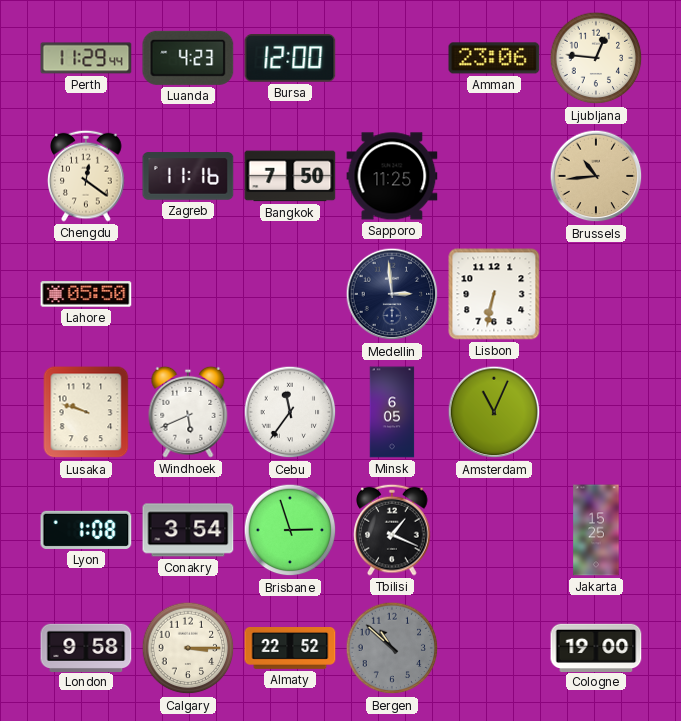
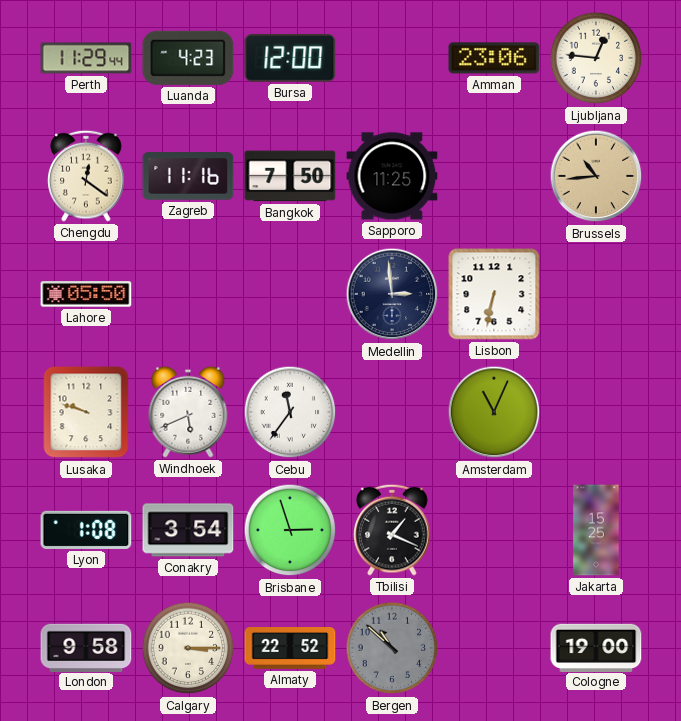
Minsk: 6:05 -> none (392, 412)
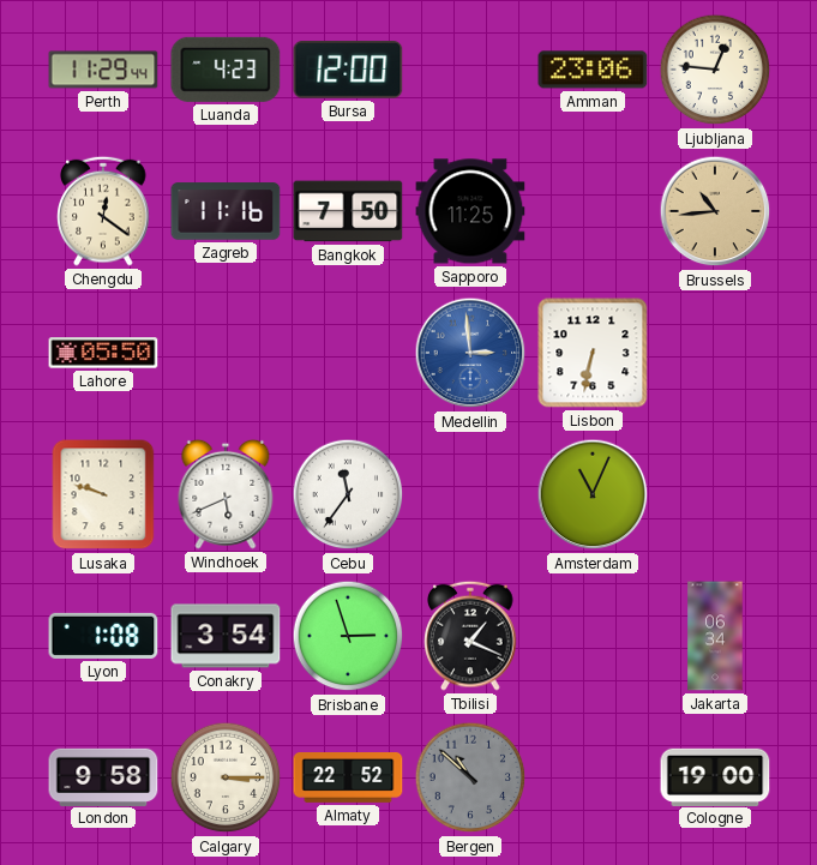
Medellin dial: navy -> blue (470, 353)
Jakarta: 15:25 -> 06:34 (715, 636)
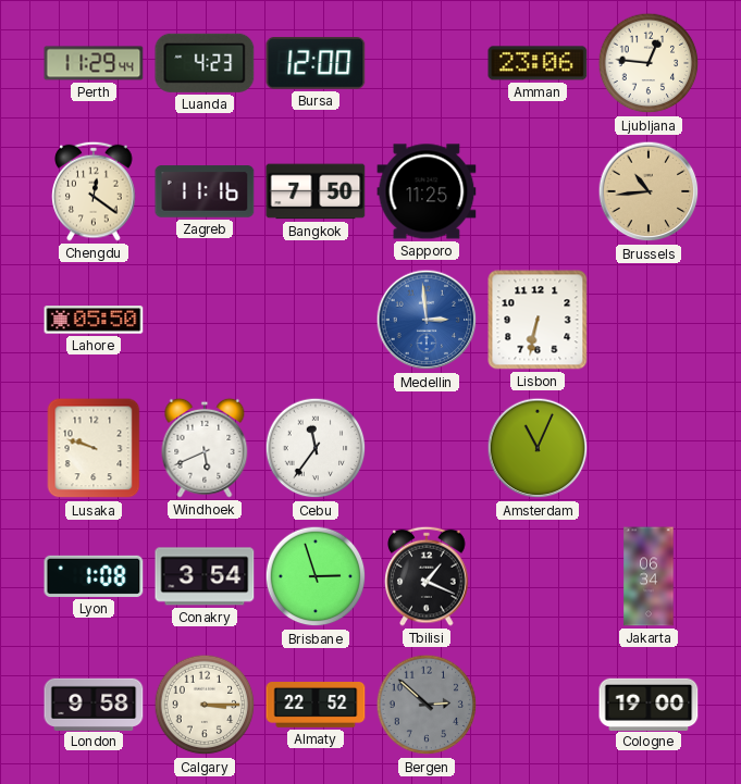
Bergen: 10:52 -> 2:52 (427, 705)
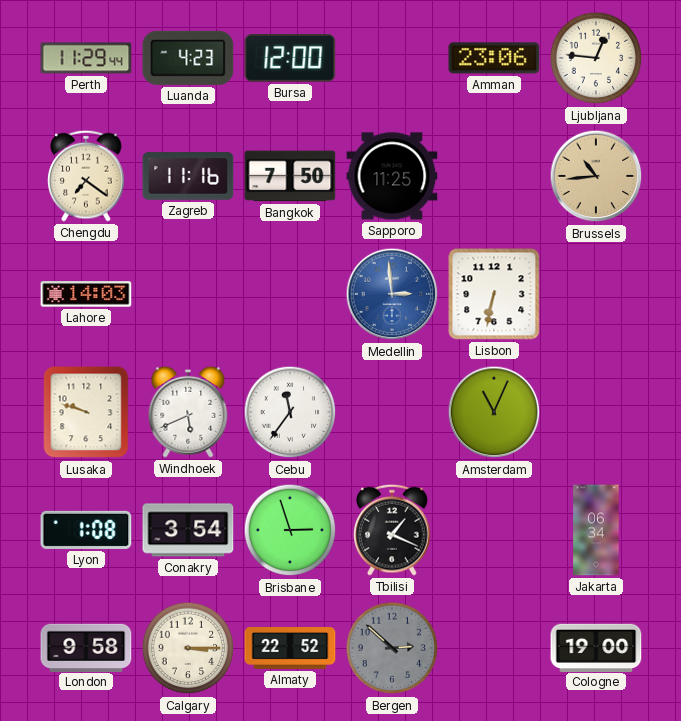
Chengdu: 12:21 -> 7:21 (86, 176)
Lahore: 05:50 -> 14:03 (86, 294)
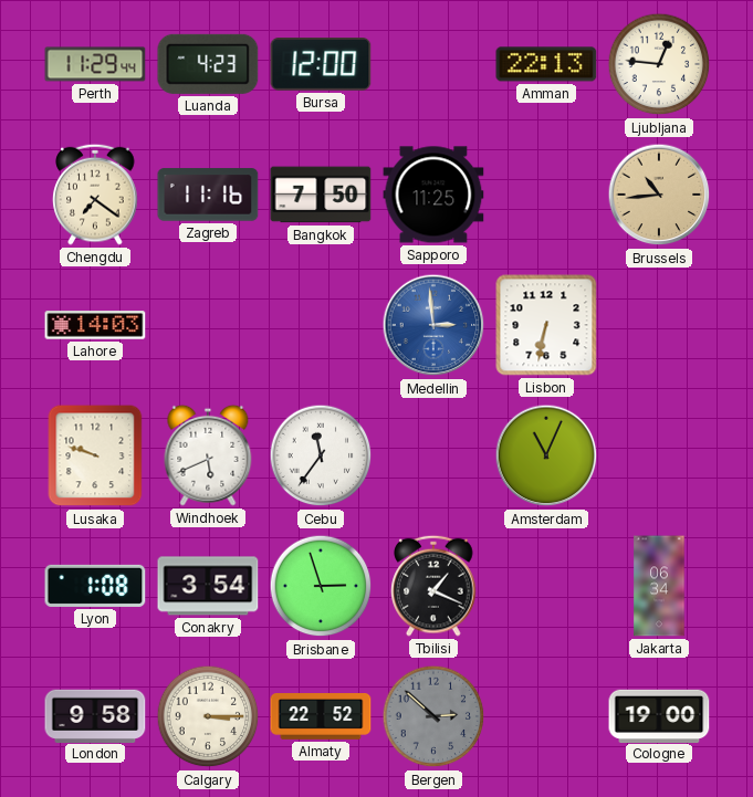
Amman: 23:06 -> 22:13 (546, 64)
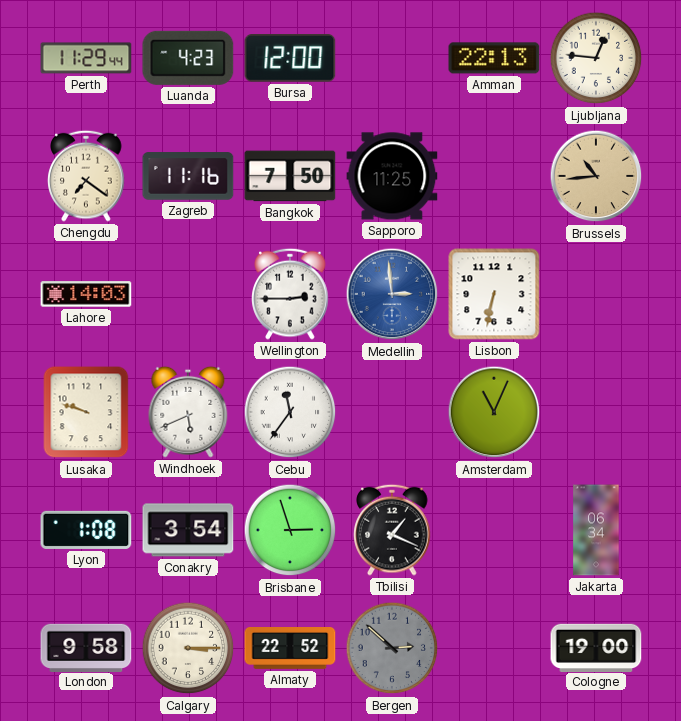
Wellington: none -> 2:45 (290, 294)
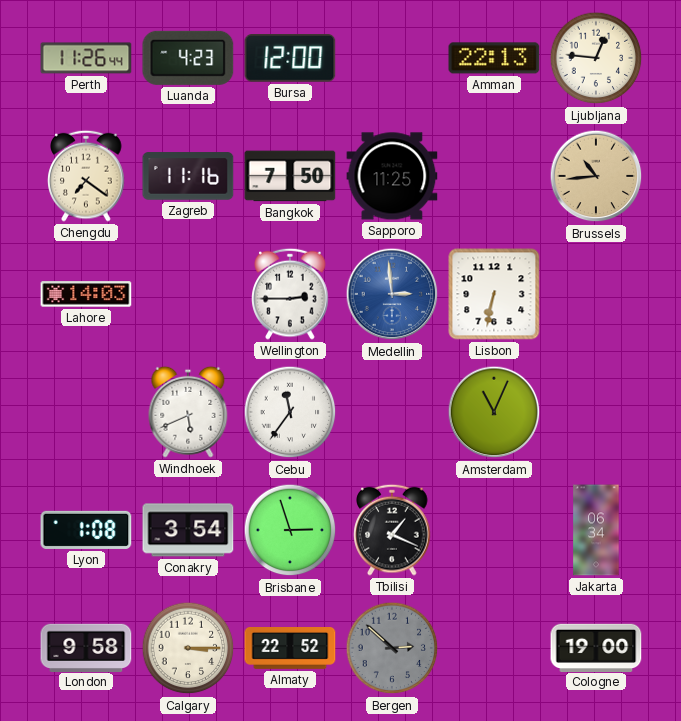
Perth: 11:29 -> 11:26 (86, 58)
Lusaka: 9:48 -> none (86, 412)
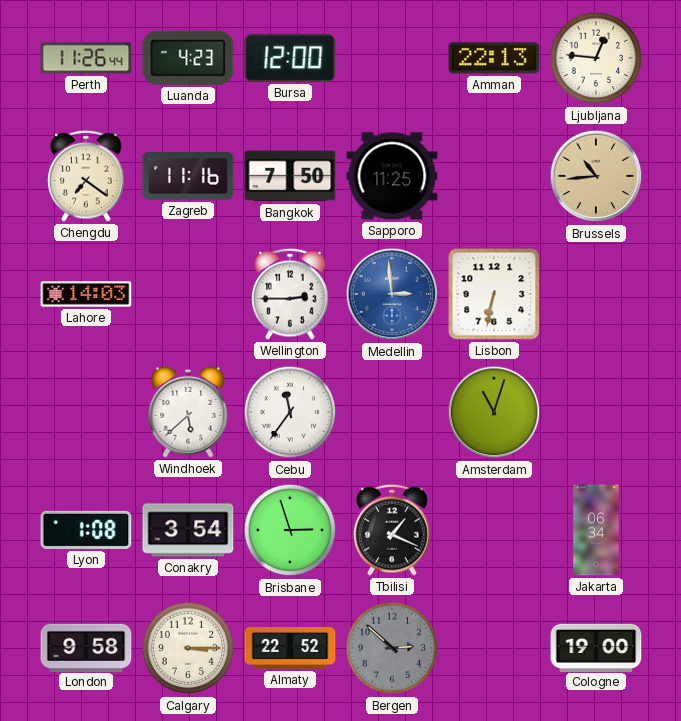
Windhoek: 5:41 -> 5:38 (188, 412)
Amsterdam: 11:04 -> 11:03 (494, 412)
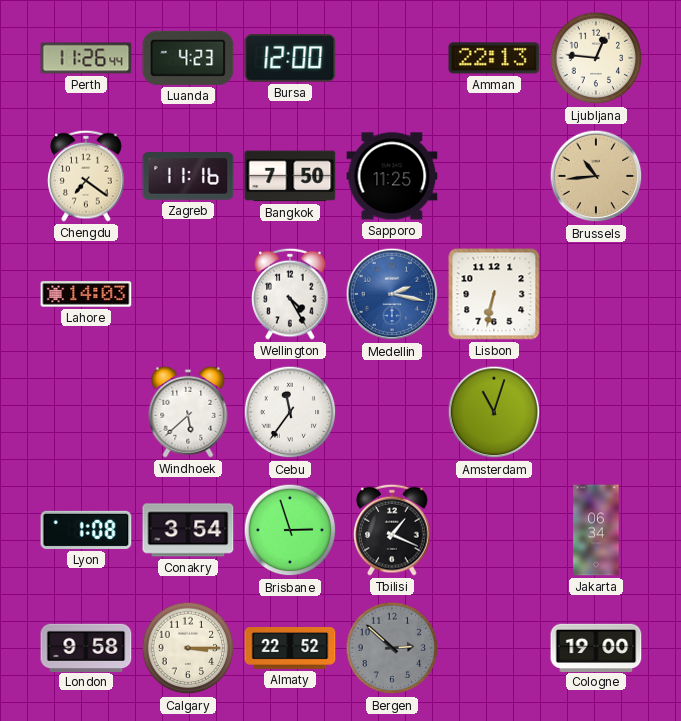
Wellington: 2:45 -> 4:25 (290, 294)
Medellin: 2:59 -> 2:17 (392, 294)
